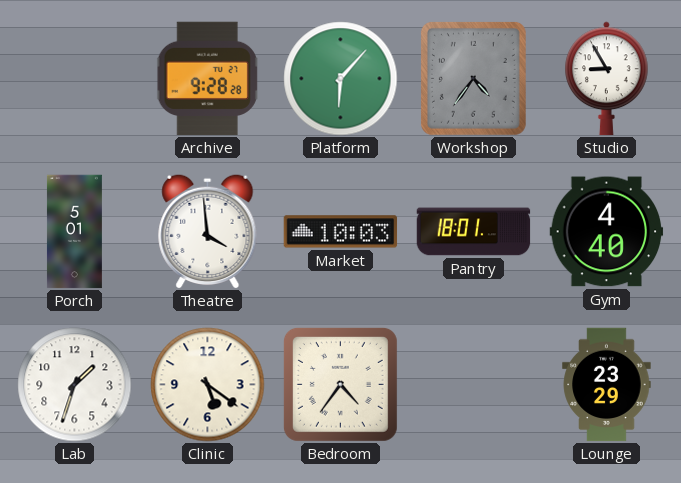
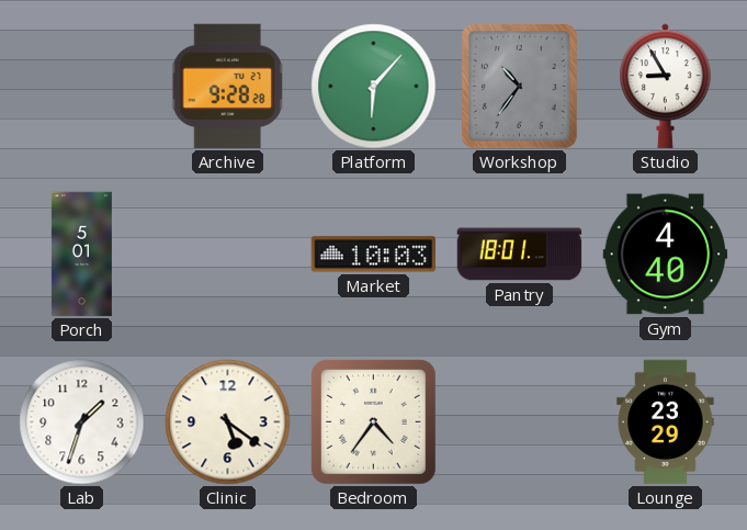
Workshop: 4:36 -> 10:36 (519, 86)
Theatre: 3:59 -> none (208, 231)
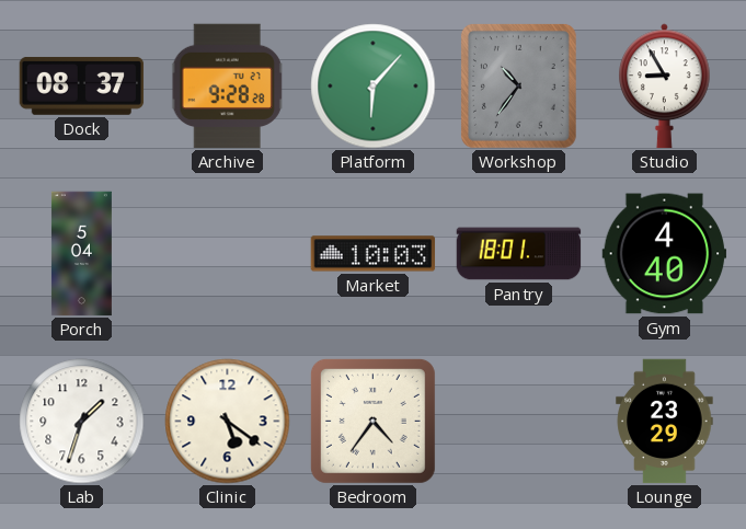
Dock: none -> 08:37 (82, 85)
Porch: 5:01 -> 5:04 (81, 254)
